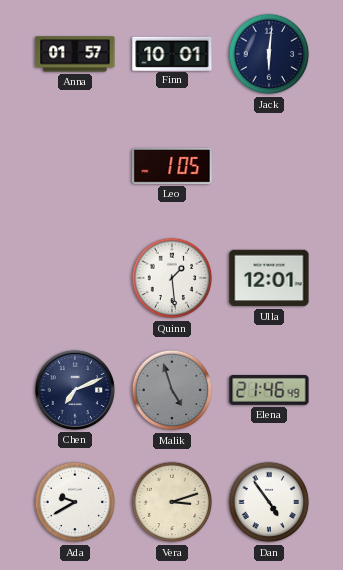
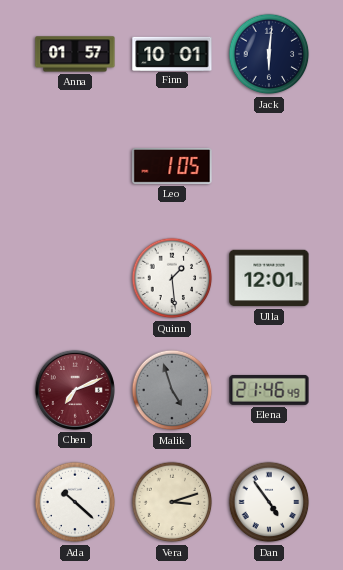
Chen dial: navy -> burgundy (75, 390)
Ada: 9:40 -> 10:22 (75, 502)
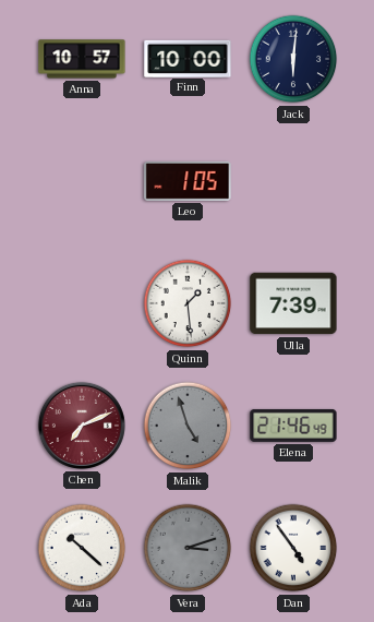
Anna: 01:57 -> 10:57 (82, 59)
Finn: 10:01 -> 10:00 (188, 58)
Ulla: 12:01 -> 7:39 (293, 303)
Vera dial: cream -> grey (188, 548)
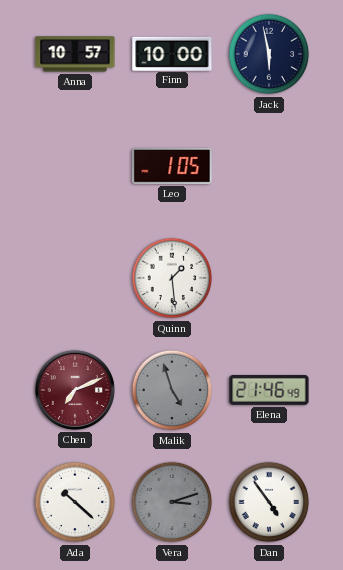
Jack: 6:01 -> 5:58 (269, 54)
Ulla: 7:39 -> none (293, 303)
